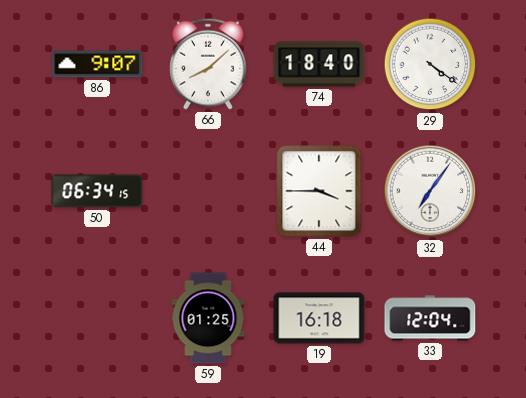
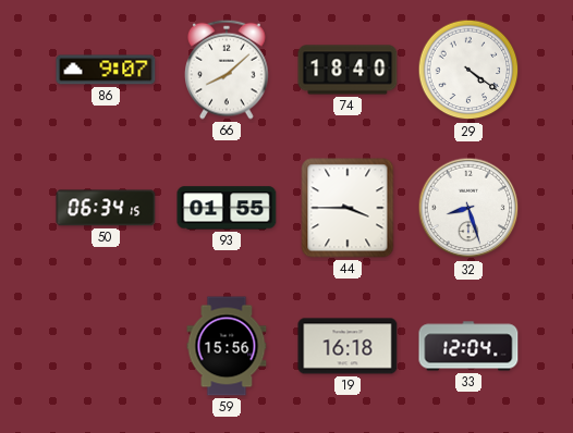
93: none -> 01:55 (227, 208)
32: 7:06 -> 8:27 (468, 208)
59: 01:25 -> 15:56 (227, 346)
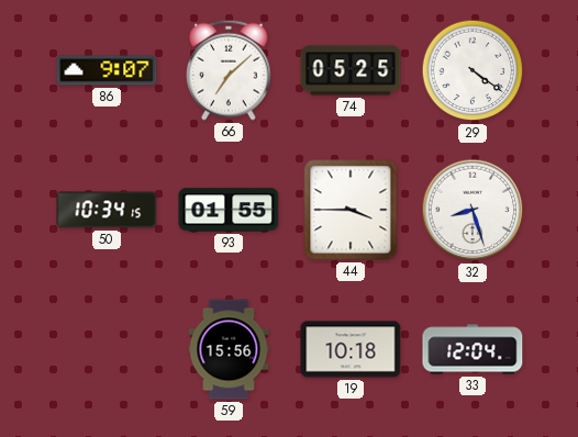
66: 8:08 -> 7:08 (229, 70)
74: 18:40 -> 05:25 (351, 70)
50: 06:34 -> 10:34 (107, 210)
19: 16:18 -> 10:18 (351, 349)
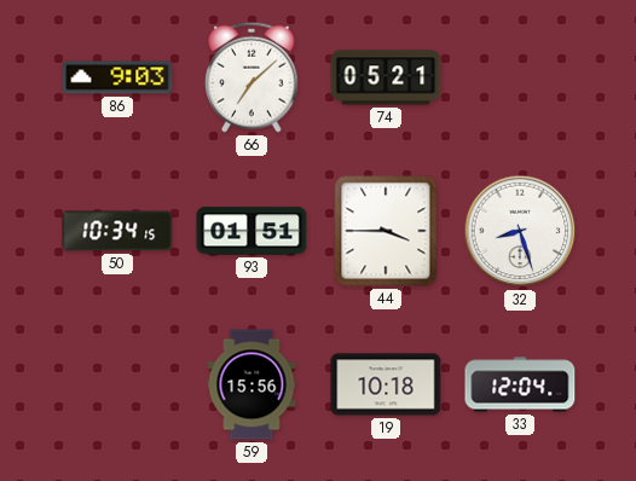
86: 9:07 -> 9:03 (117, 77)
74: 05:25 -> 05:21 (386, 77)
29: 4:21 -> none (473, 70)
93: 01:55 -> 01:51 (251, 231)
